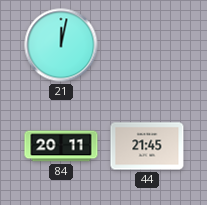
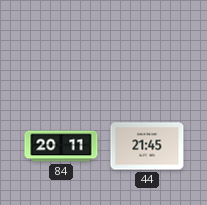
21: 12:02 -> none (61, 45)
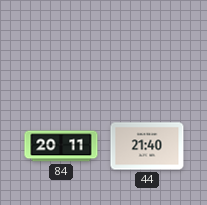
44: 21:45 -> 21:40 (147, 146)
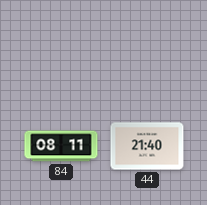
84: 20:11 -> 08:11 (61, 146)
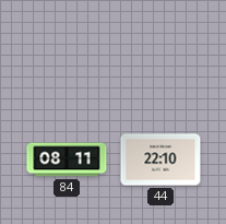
44: 21:40 -> 22:10 (160, 160)
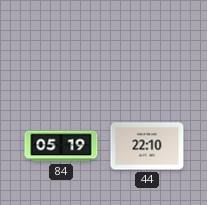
84: 08:11 -> 05:19 (61, 146)
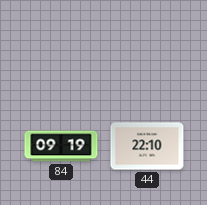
84: 05:19 -> 09:19 (61, 146)
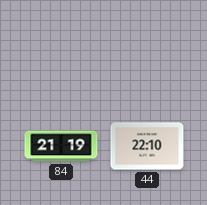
84: 09:19 -> 21:19 (61, 146)
